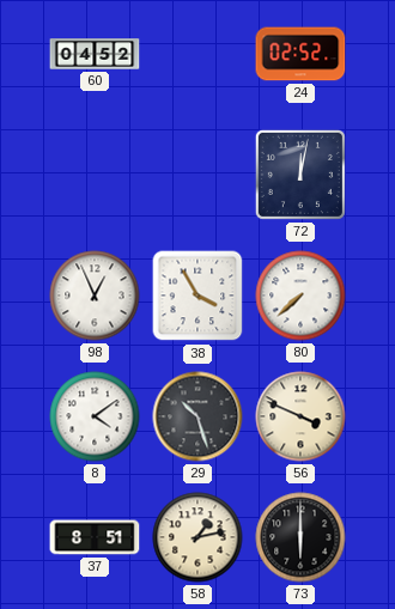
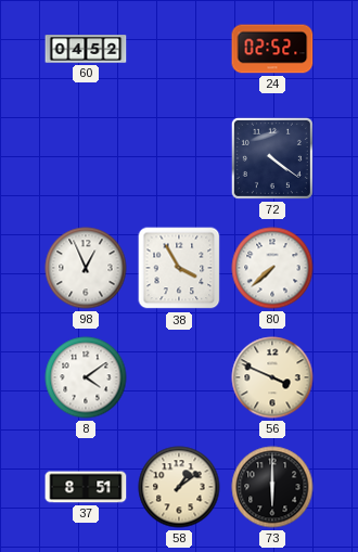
72: 12:02 -> 4:21 (272, 158)
29: 10:27 -> none (197, 416)
58: 1:13 -> 1:09 (179, 487)
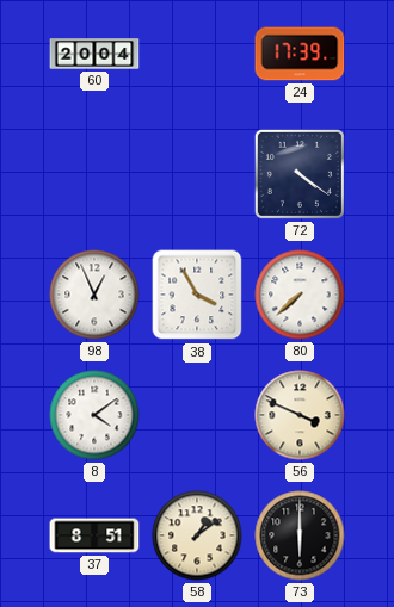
60: 04:52 -> 20:04 (94, 54)
24: 02:52 -> 17:39 (300, 54)
